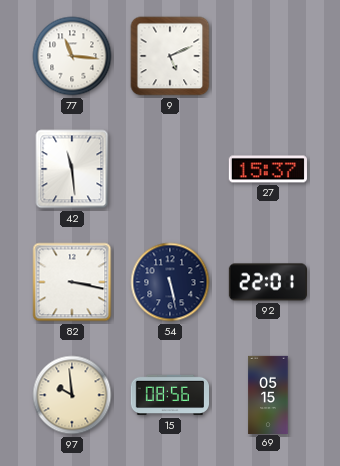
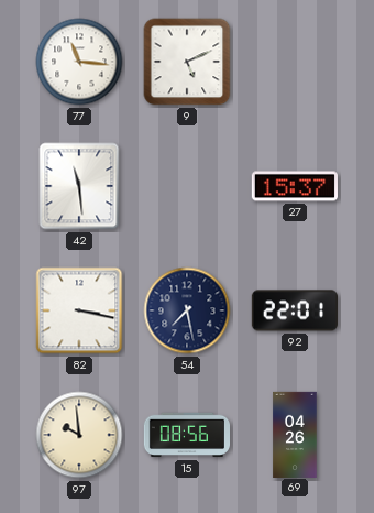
54: 5:28 -> 7:28 (187, 310)
69: 05:15 -> 04:26 (295, 434)
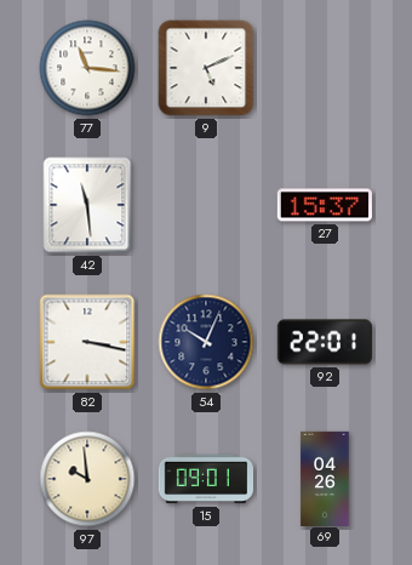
54: 7:28 -> 10:04 (206, 342)
15: 08:56 -> 09:01 (205, 479)
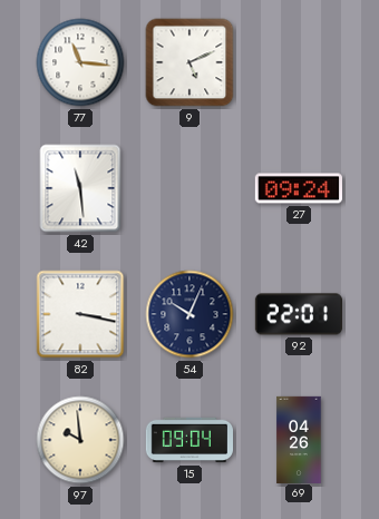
27: 15:37 -> 09:24 (299, 188)
15: 09:01 -> 09:04 (188, 440)
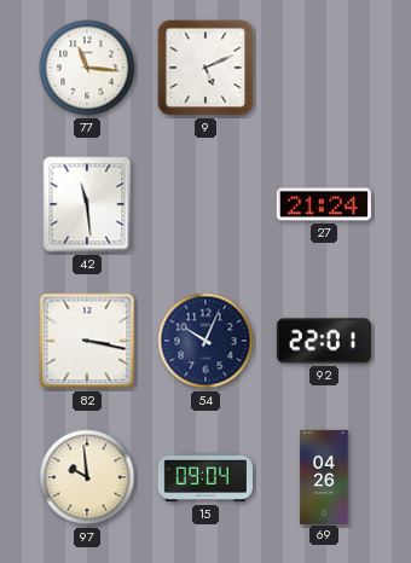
27: 09:24 -> 21:24 (324, 204)
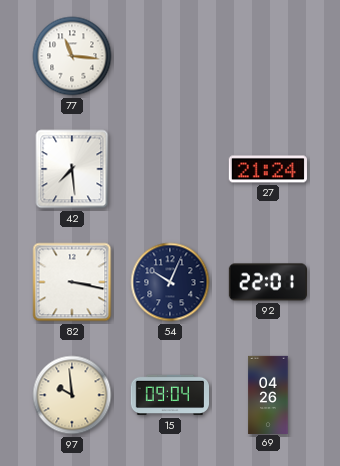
9: 5:11 -> none (205, 68)
42: 11:29 -> 7:29 (72, 169)
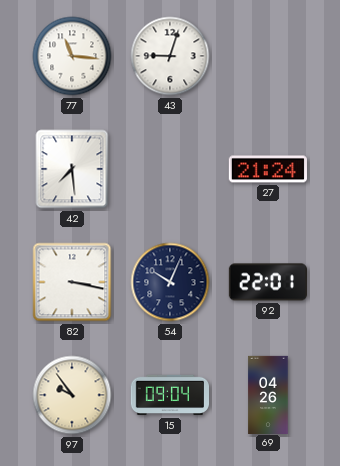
43: none -> 9:03 (170, 56)
97: 9:59 -> 9:54 (72, 395)
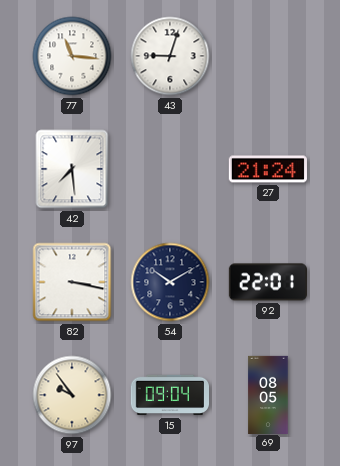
54: 10:04 -> 10:10 (170, 282)
69: 04:26 -> 08:05 (268, 394)
